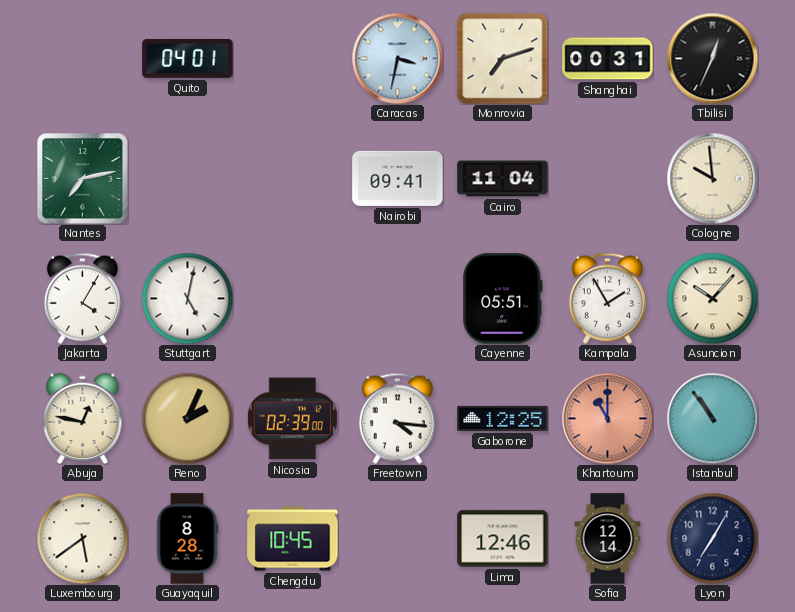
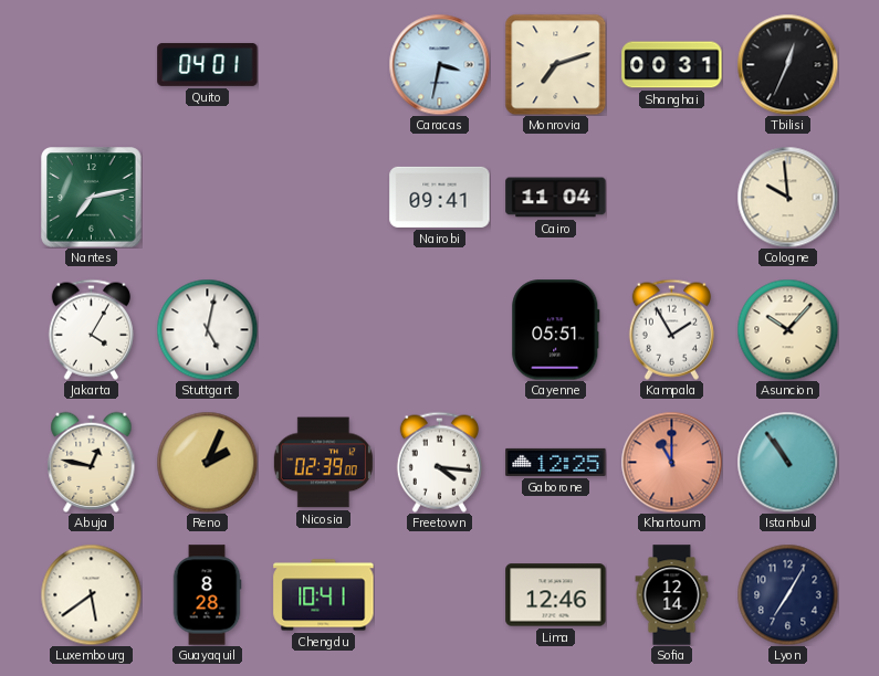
Chengdu: 10:45 -> 10:41 (324, 595)
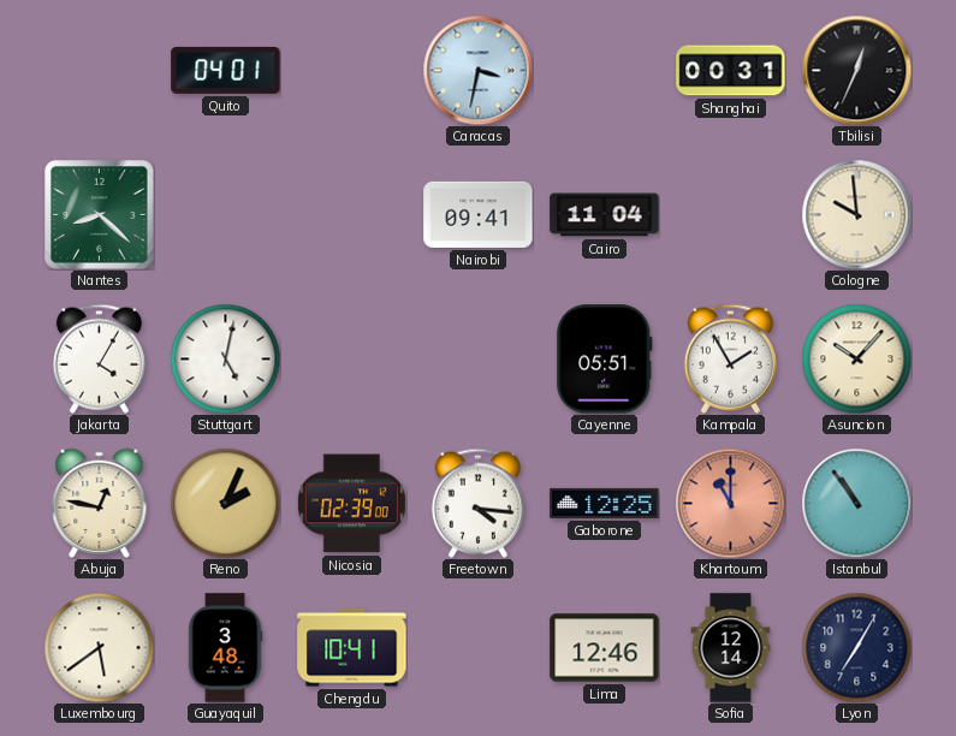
Monrovia: 7:12 -> none (555, 64)
Nantes: 7:13 -> 8:22 (100, 215)
Guayaquil: 8:28 -> 3:48 (225, 648)
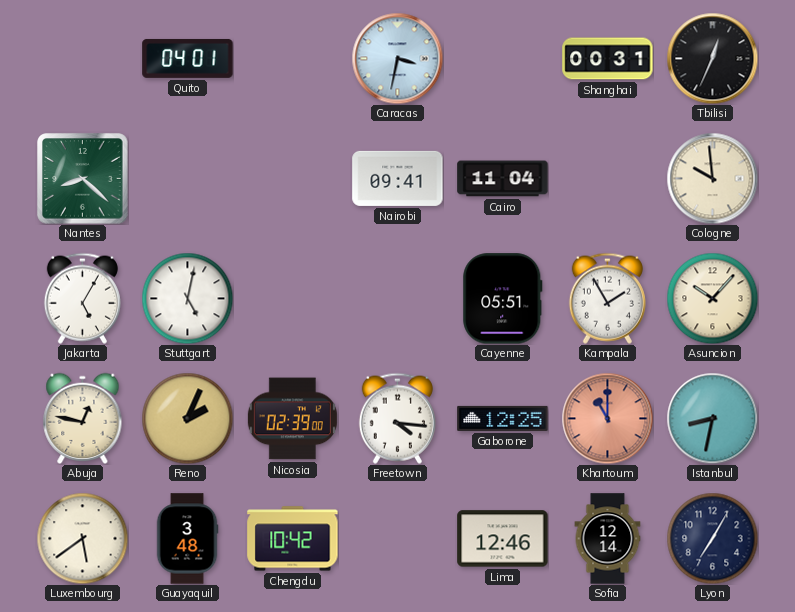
Jakarta: 4:05 -> 5:05 (82, 298)
Istanbul: 10:54 -> 8:32 (712, 418)
Chengdu: 10:41 -> 10:42 (293, 539)
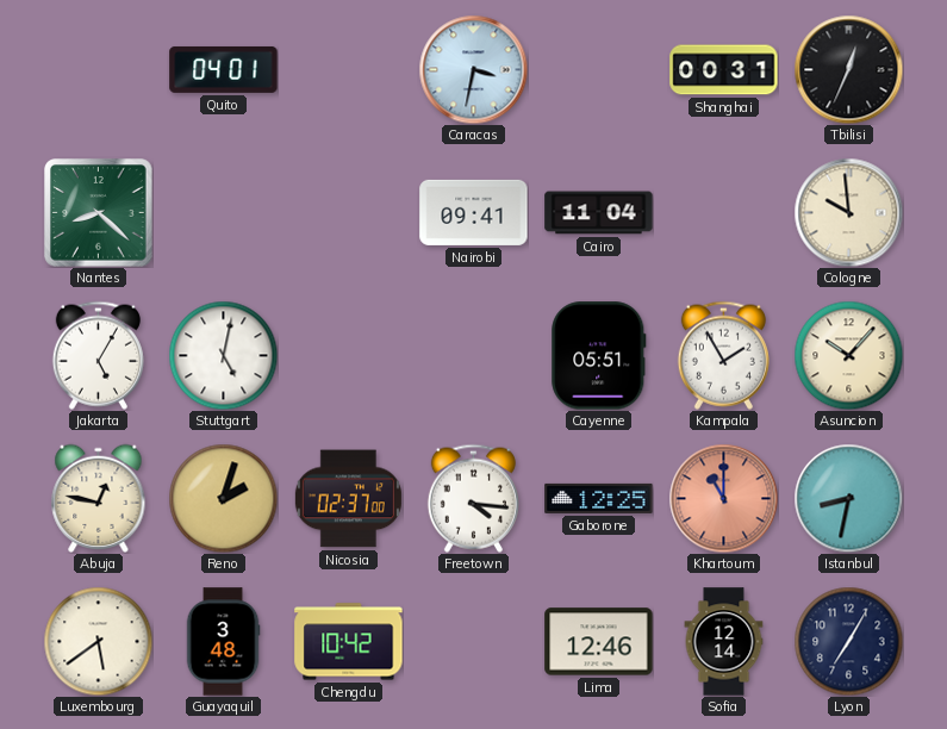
Reno: 2:04 -> 2:03 (223, 498)
Nicosia: 02:39 -> 02:37 (348, 499)
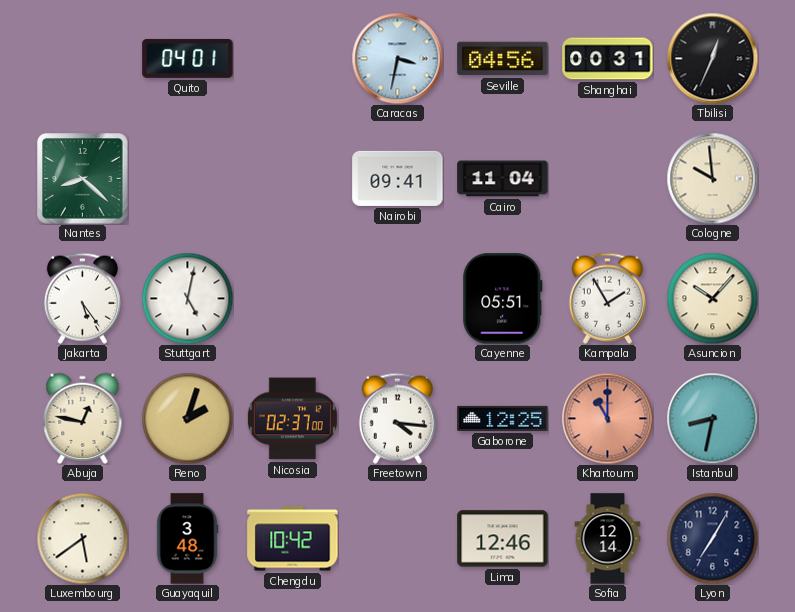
Seville: none -> 04:56 (503, 59)
Jakarta: 5:05 -> 5:24 (82, 298)
